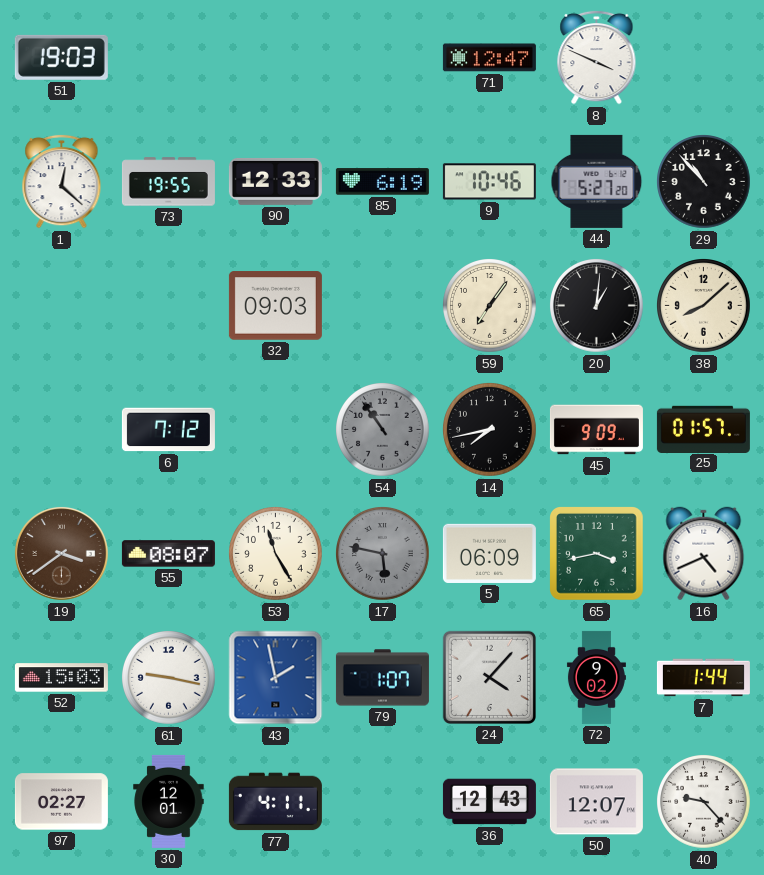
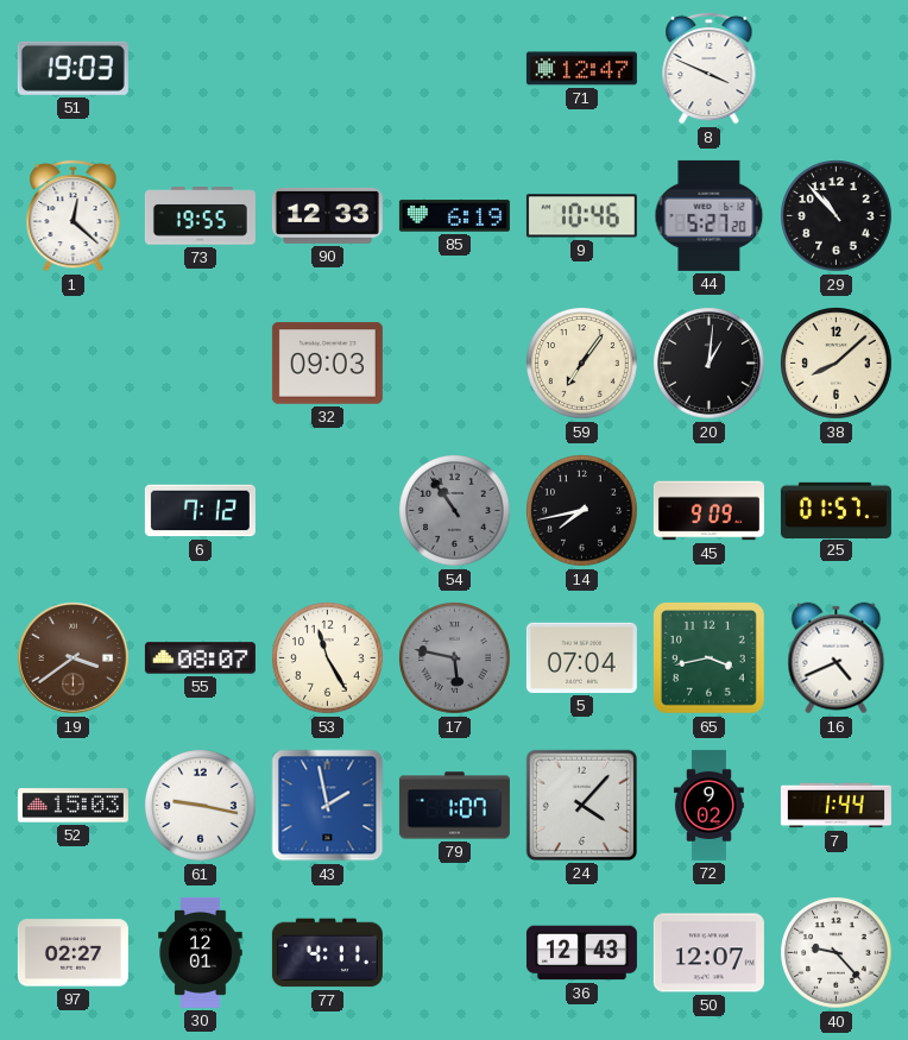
5: 06:09 -> 07:04 (581, 657)
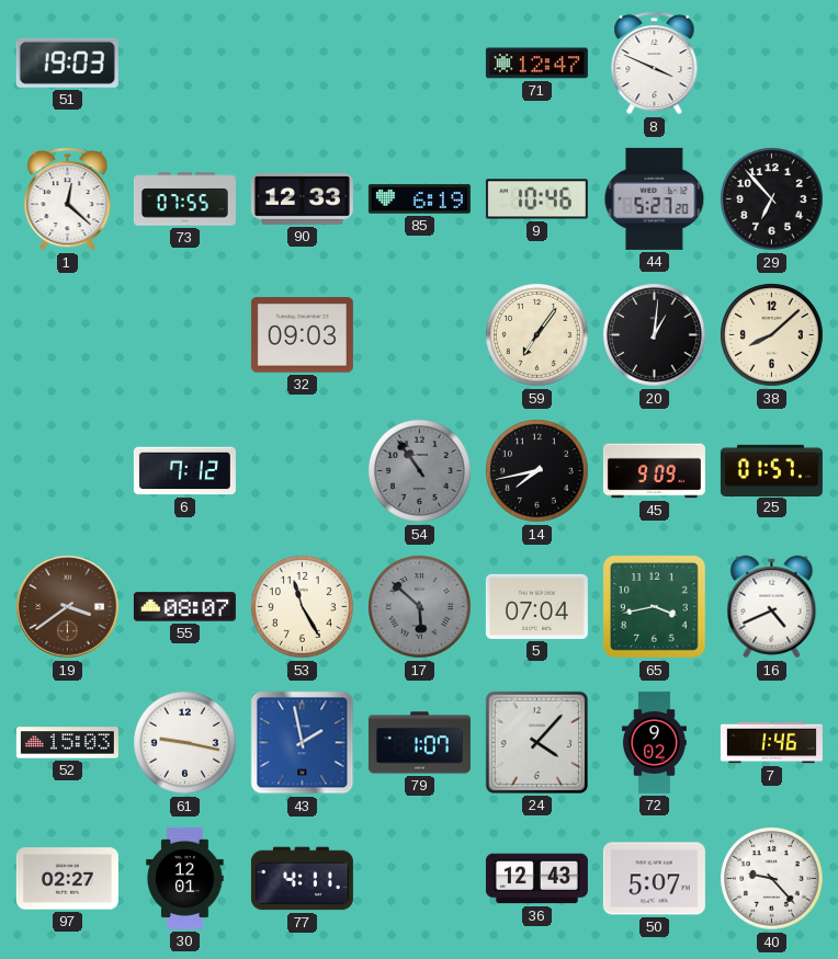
73: 19:55 -> 07:55 (184, 199)
29: 10:53 -> 6:53 (772, 199)
17: 5:47 -> 5:52 (420, 607)
7: 1:44 -> 1:46 (771, 743)
50: 12:07 -> 5:07 (654, 879)
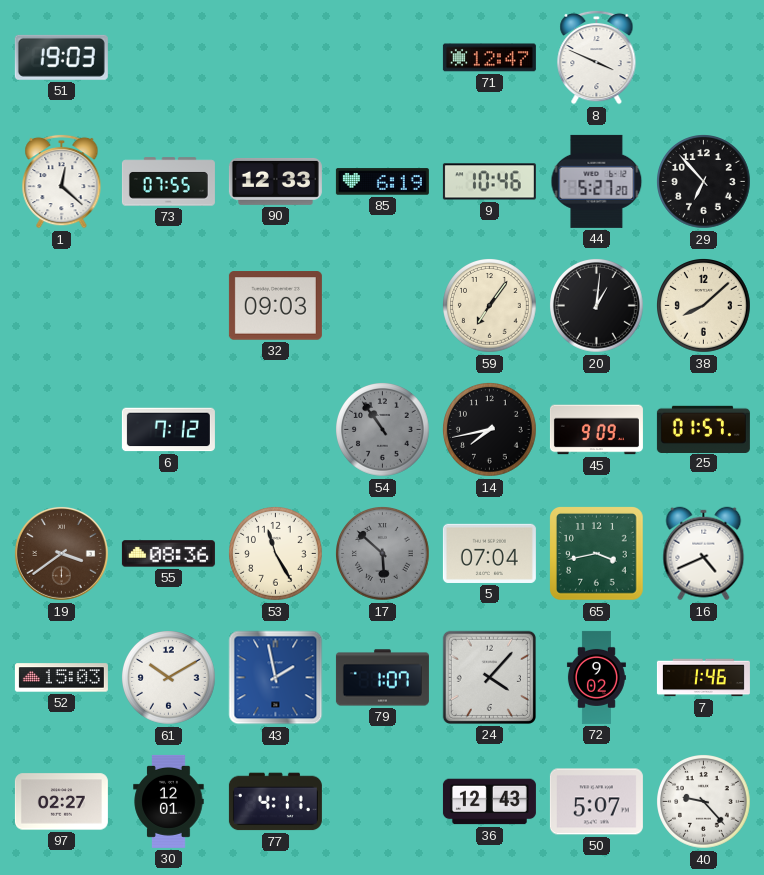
55: 08:07 -> 08:36 (168, 554)
61: 9:17 -> 10:10 (169, 678)
